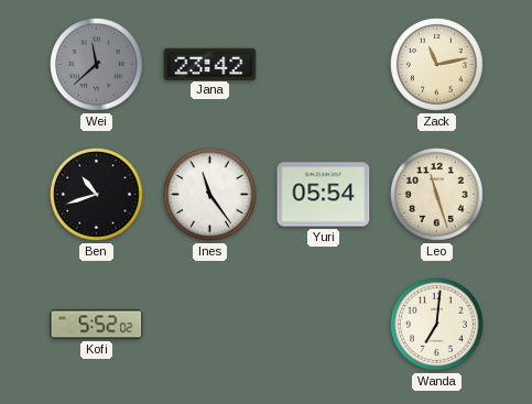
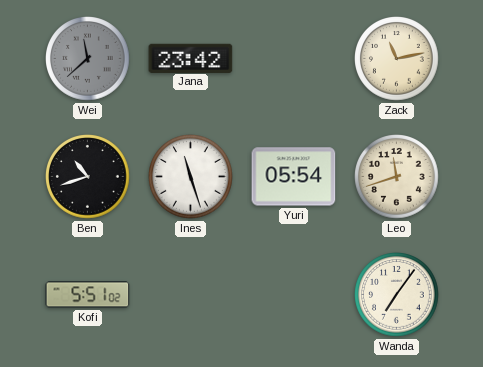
Ines: 11:24 -> 11:27 (191, 177)
Leo: 11:27 -> 11:42 (397, 177)
Kofi: 5:52 -> 5:51 (88, 295)
Wanda: 7:01 -> 7:06 (397, 295)
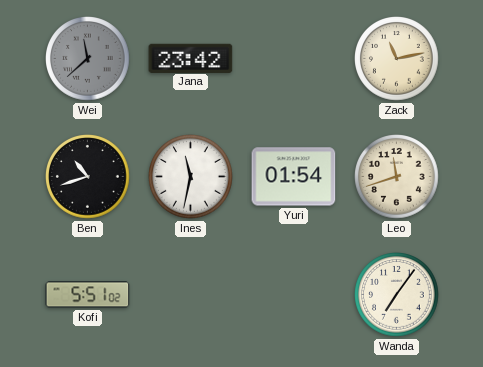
Ines: 11:27 -> 11:32 (191, 177)
Yuri: 05:54 -> 01:54 (294, 177)
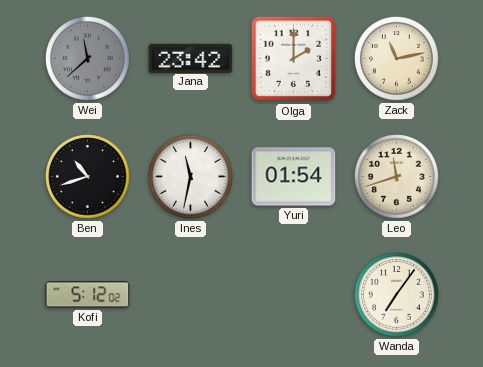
Olga: none -> 2:00 (294, 59)
Kofi: 5:51 -> 5:12 (88, 295)
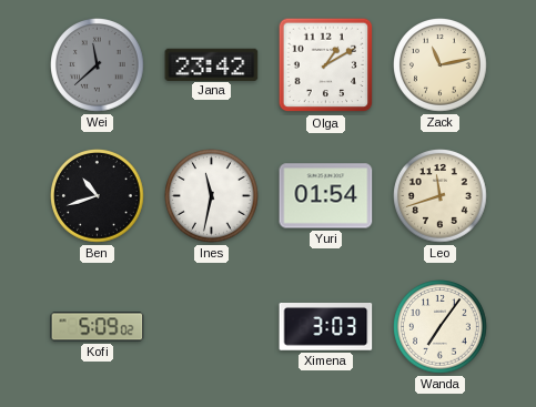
Olga: 2:00 -> 1:10 (326, 65)
Kofi: 5:12 -> 5:09 (98, 327)
Ximena: none -> 3:03 (326, 327)
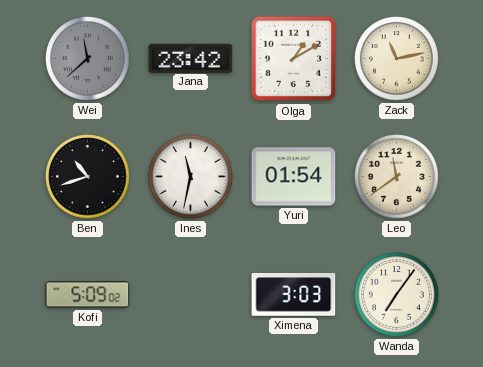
Leo: 11:42 -> 11:39 (397, 177)
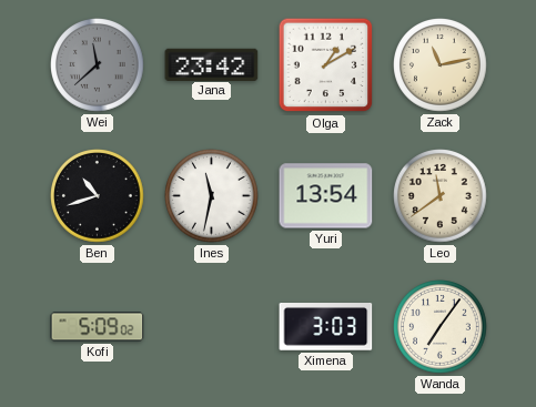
Yuri: 01:54 -> 13:54 (326, 196)
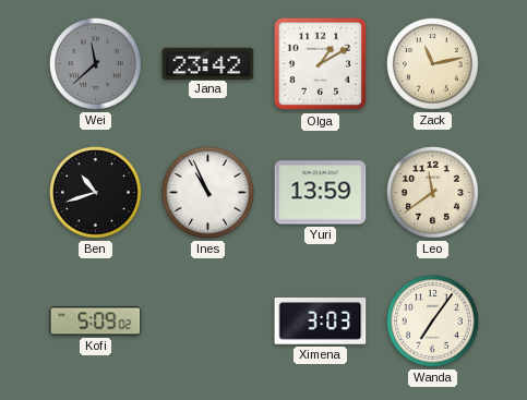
Ines: 11:32 -> 10:56 (208, 193)
Yuri: 13:54 -> 13:59 (321, 193)
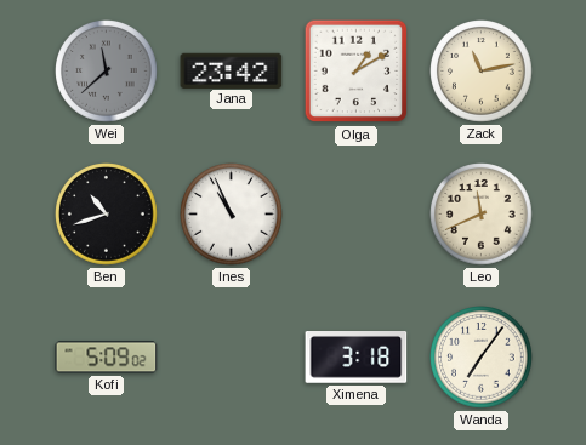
Yuri: 13:59 -> none (321, 193)
Leo: 11:39 -> 11:41 (482, 215)
Ximena: 3:03 -> 3:18 (357, 358)
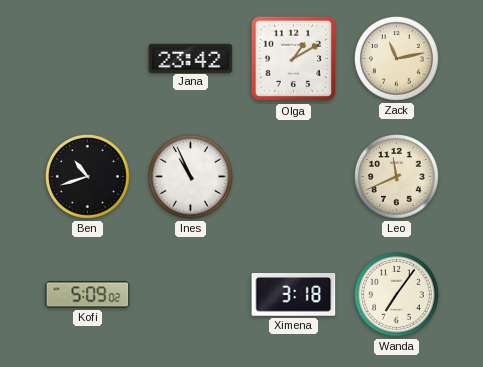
Wei: 11:38 -> none (107, 72)
